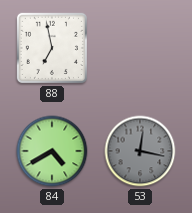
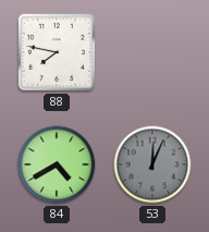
88: 6:58 -> 7:47 (57, 52)
53: 12:17 -> 12:04 (152, 164)
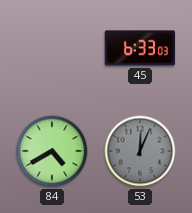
88: 7:47 -> none (57, 52)
45: none -> 6:33 (140, 48)
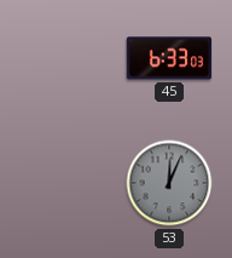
84: 4:40 -> none (52, 151)
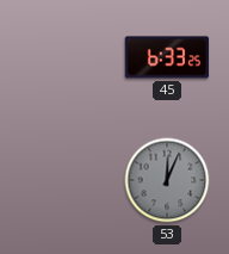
45: 6:33:03 -> 6:33:25 (167, 57)
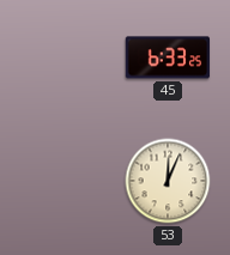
53 dial: grey -> cream (168, 181)
